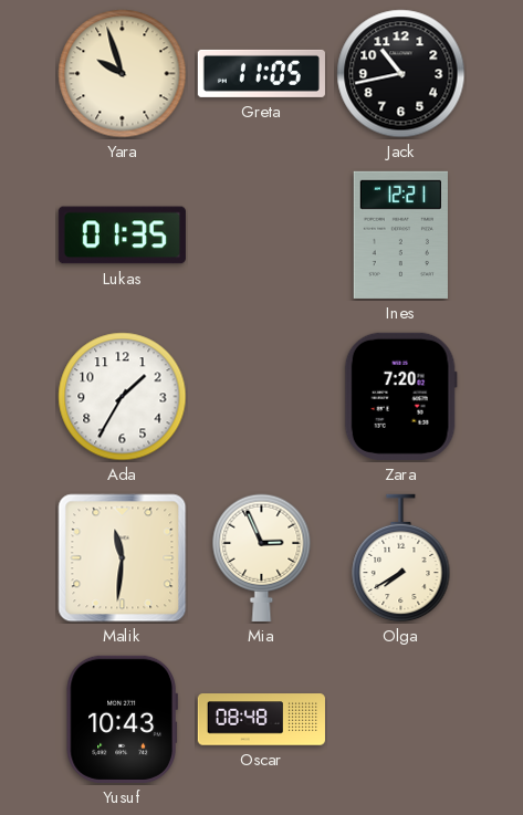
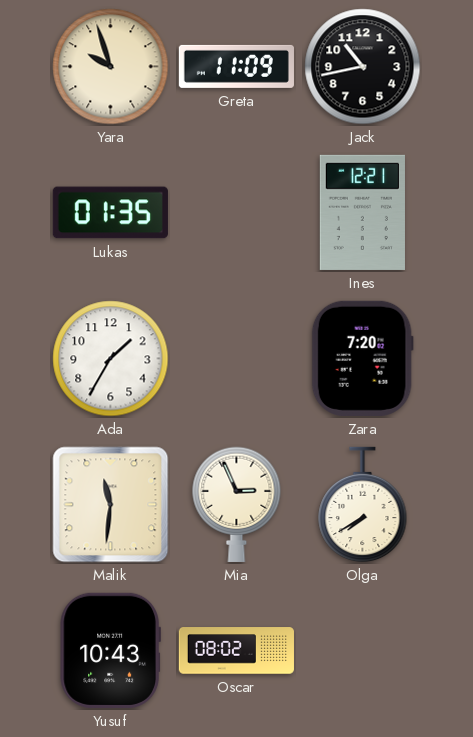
Greta: 11:05 -> 11:09 (236, 66)
Oscar: 08:48 -> 08:02 (236, 651)
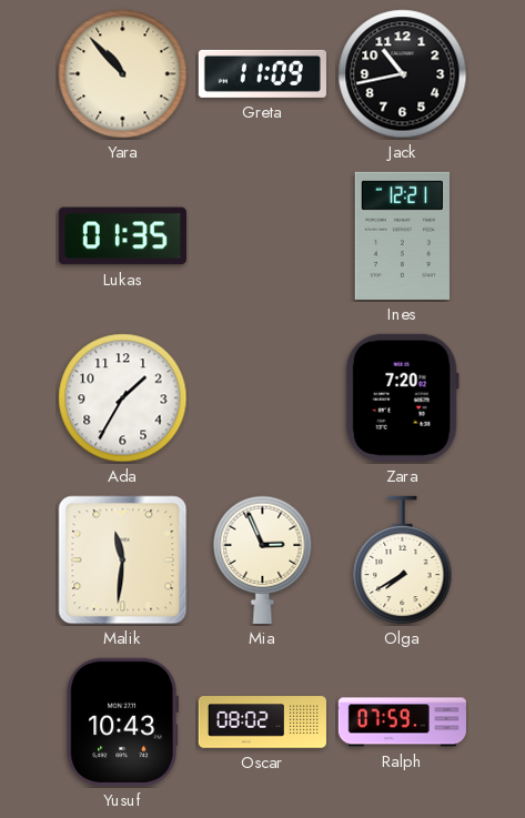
Yara: 9:57 -> 10:53 (123, 74)
Ralph: none -> 07:59 (402, 723)
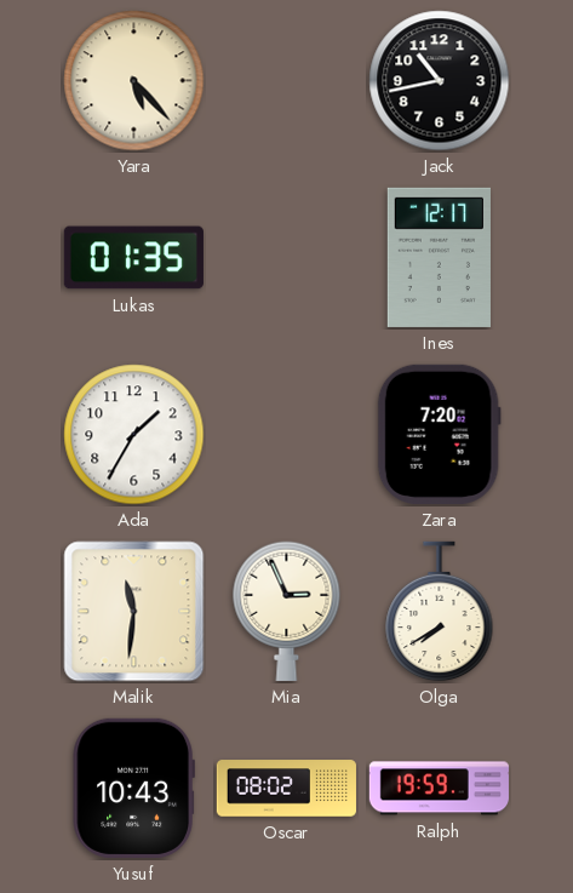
Yara: 10:53 -> 5:23 (134, 81)
Greta: 11:09 -> none (262, 73)
Ines: 12:21 -> 12:17 (439, 257)
Ralph: 07:59 -> 19:59 (439, 789)
